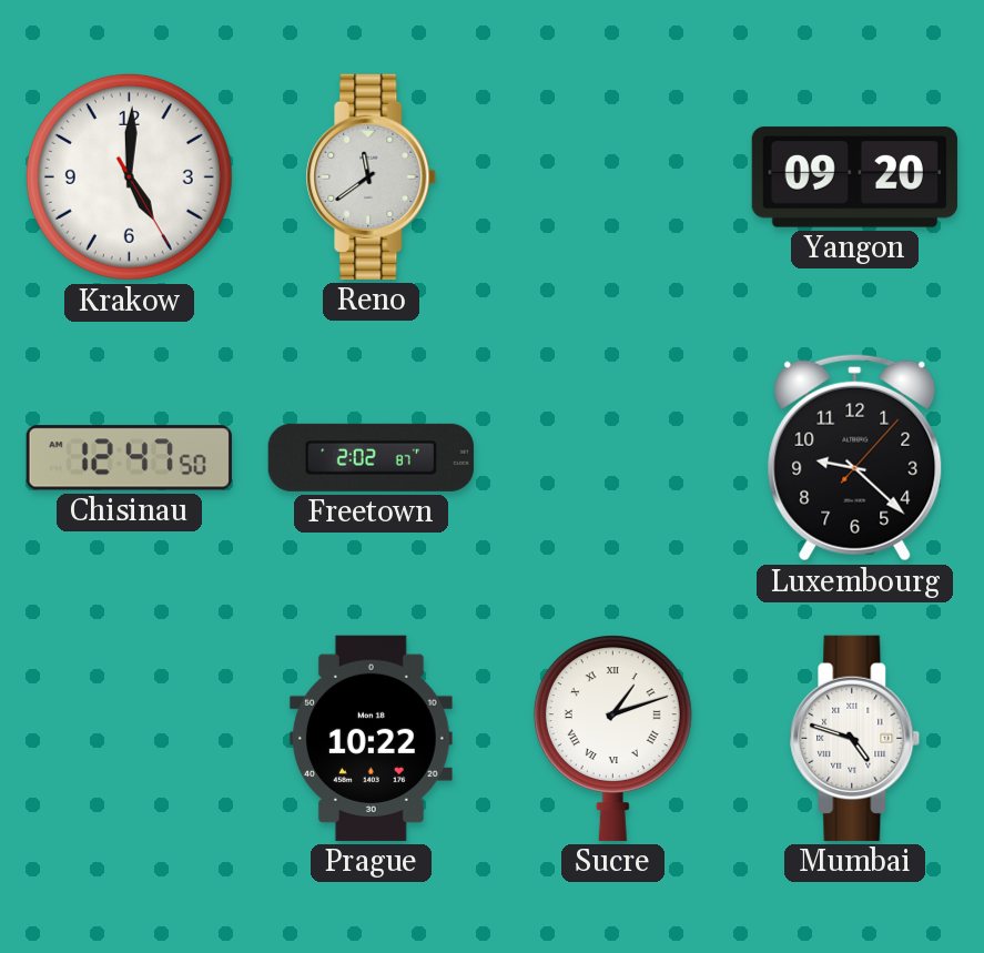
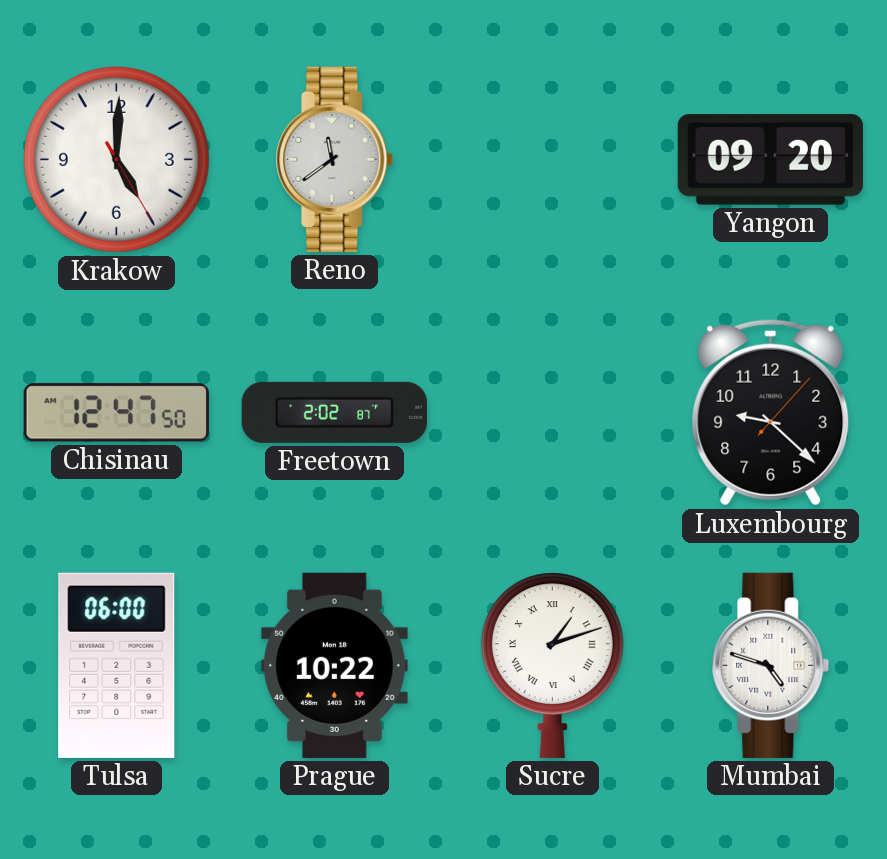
Tulsa: none -> 06:00 (117, 665)
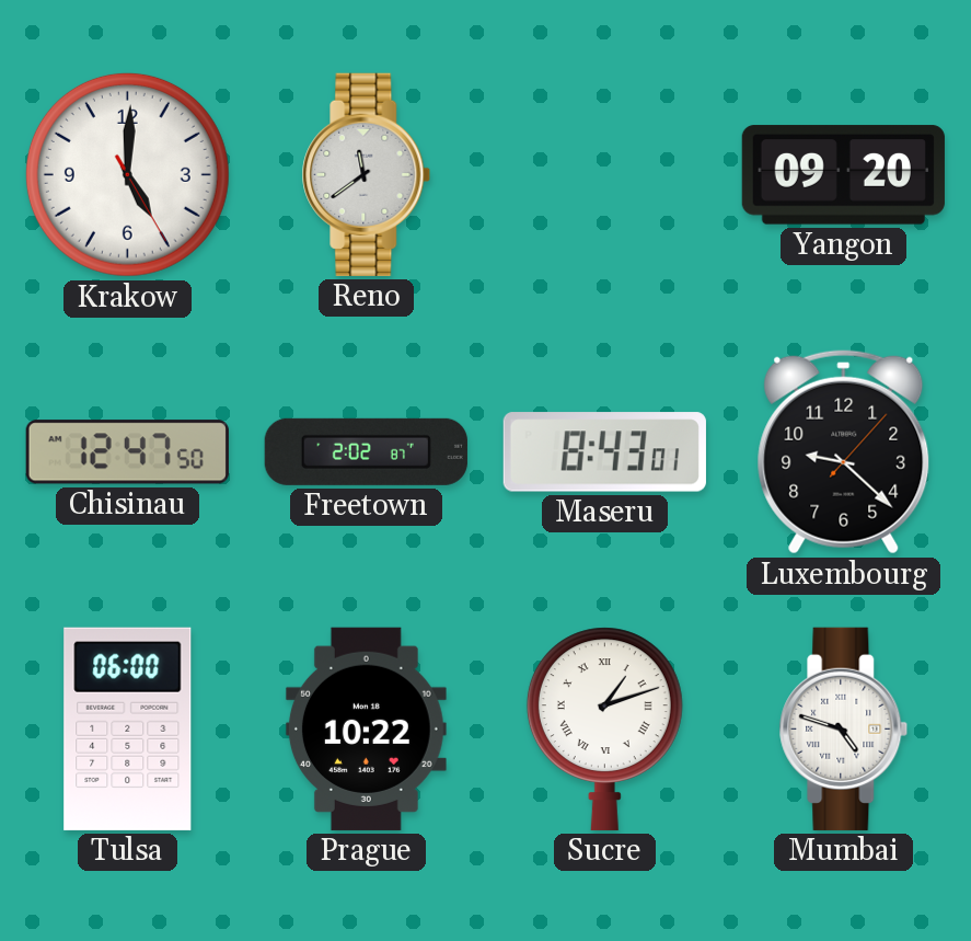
Maseru: none -> 8:43 (604, 452)
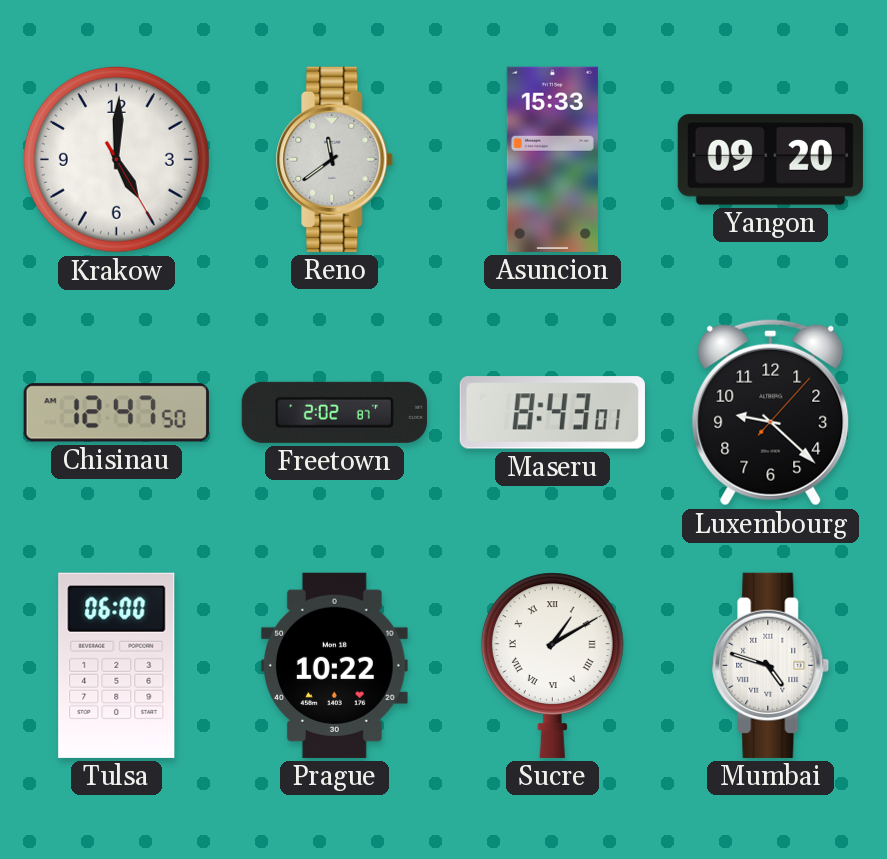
Asuncion: none -> 15:33 (552, 159)
Sucre: 1:12 -> 1:10 (552, 665)
